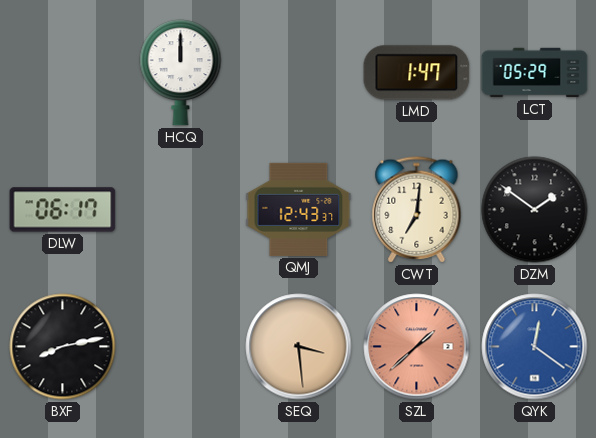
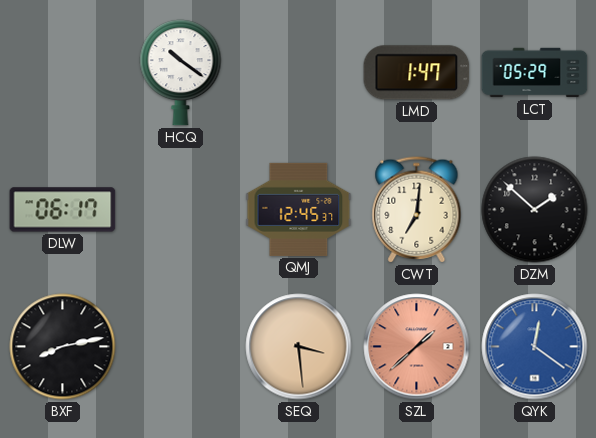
HCQ: 12:00 -> 10:21 (181, 73)
QMJ: 12:43 -> 12:45 (299, 209)
DZM: 1:51 -> 1:52 (535, 210)
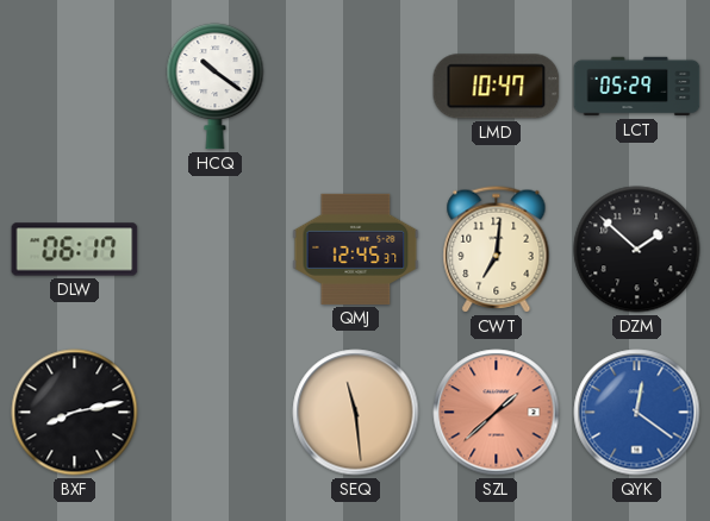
LMD: 1:47 -> 10:47 (497, 87)
SEQ: 3:29 -> 11:29 (356, 413)
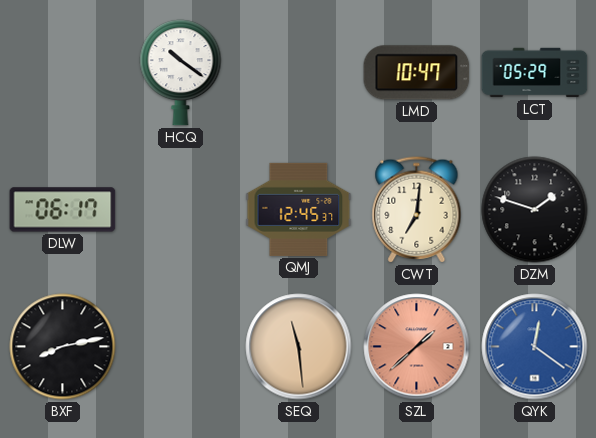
DZM: 1:52 -> 1:48 (535, 210)
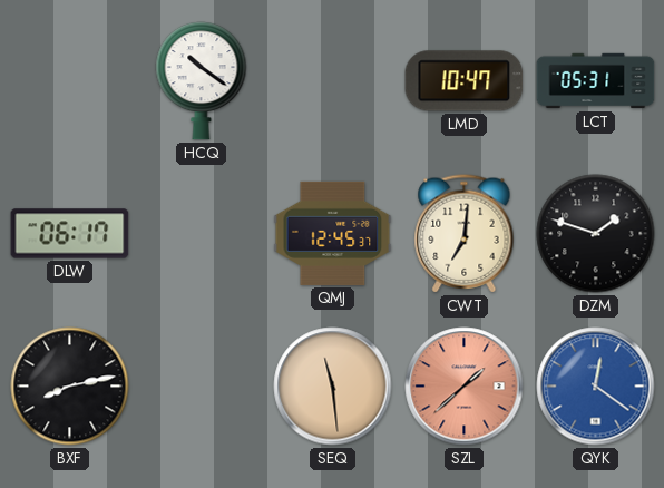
LCT: 05:29 -> 05:31 (596, 81)
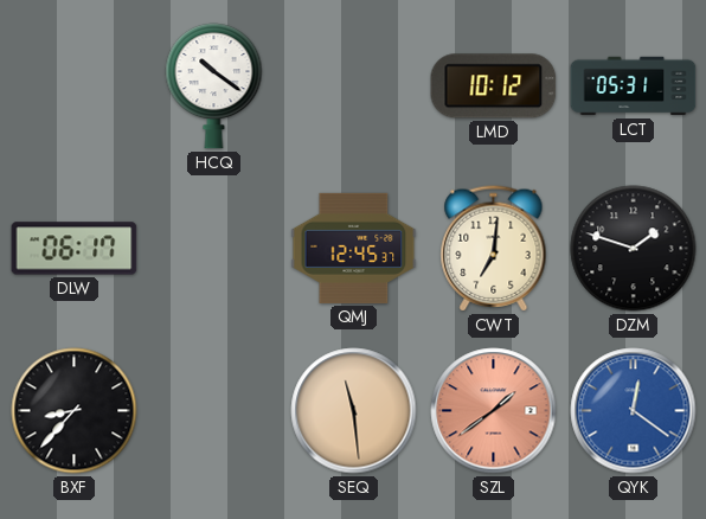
LMD: 10:47 -> 10:12 (494, 86)
BXF: 8:13 -> 8:37 (75, 411)
SZL: 1:38 -> 1:39 (494, 411)
